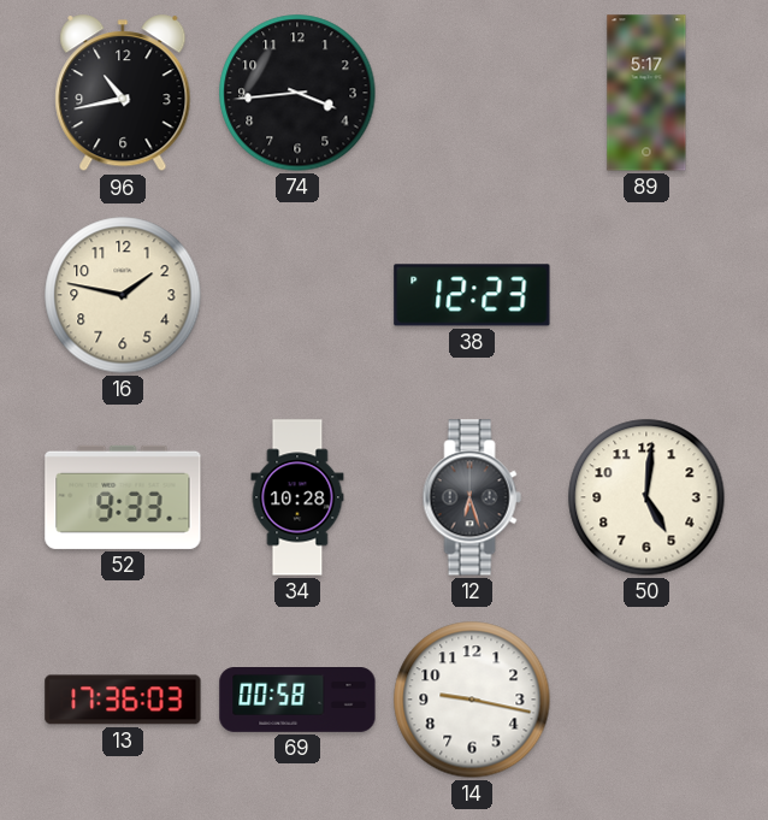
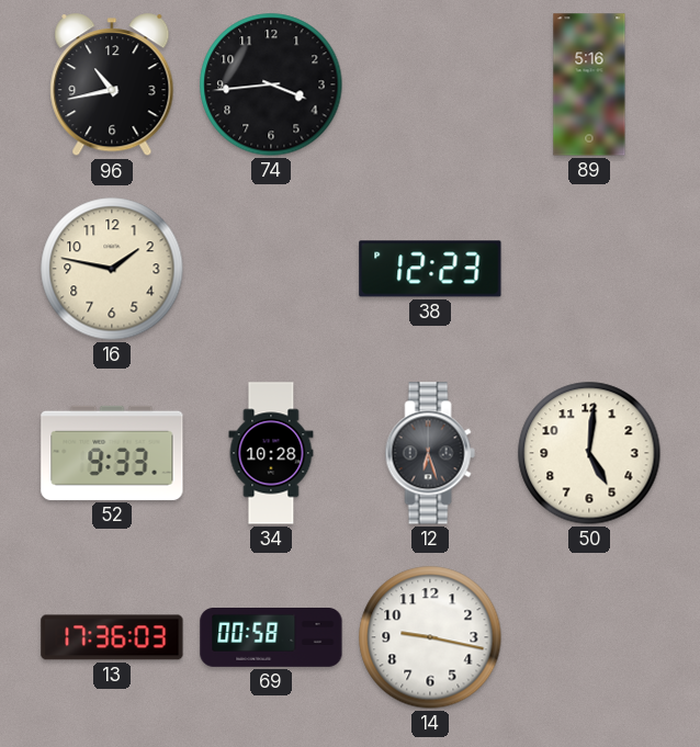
89: 5:17 -> 5:16 (589, 84)
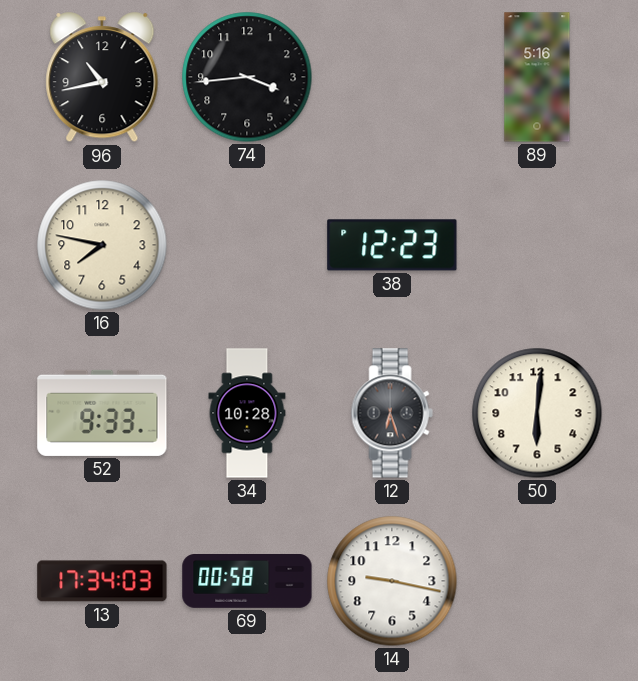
16: 1:47 -> 7:47 (102, 245)
50: 5:01 -> 6:01 (537, 413)
13: 17:36 -> 17:34 (102, 581)
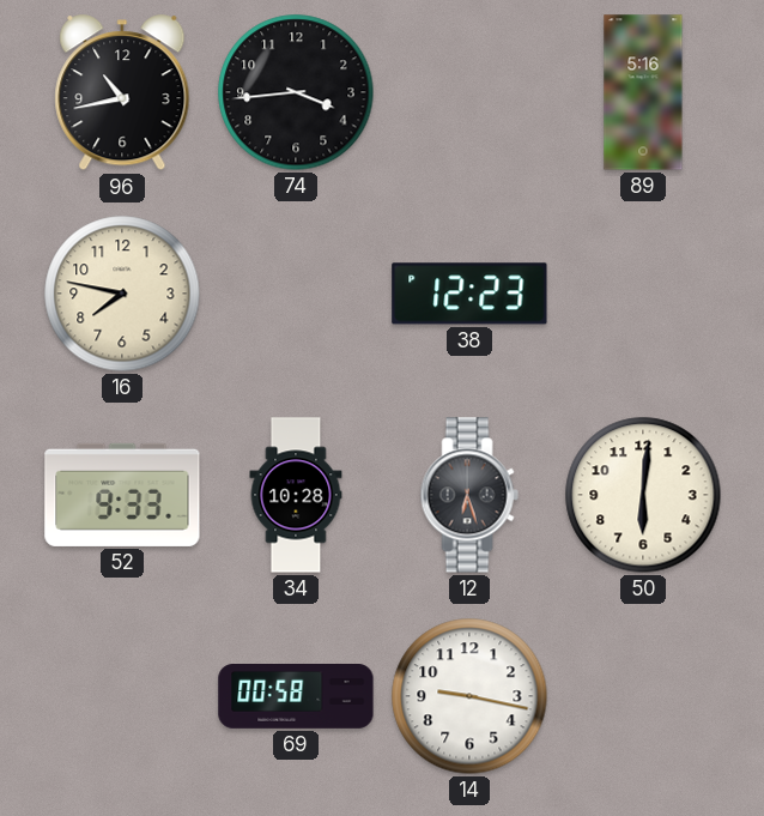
13: 17:34 -> none (102, 581)
